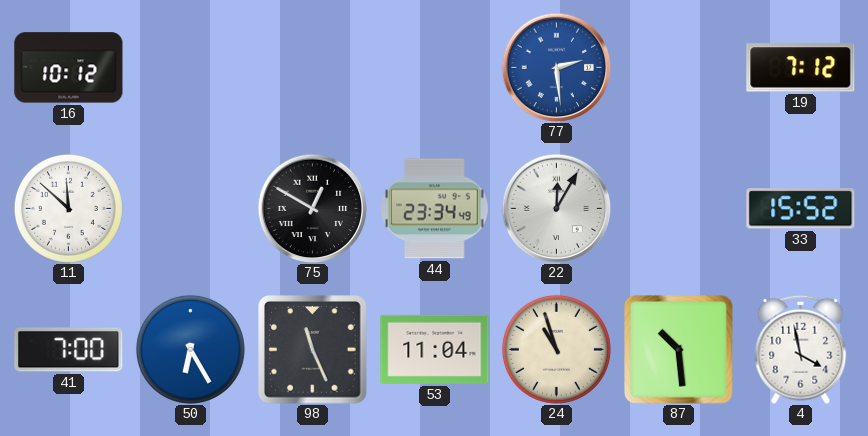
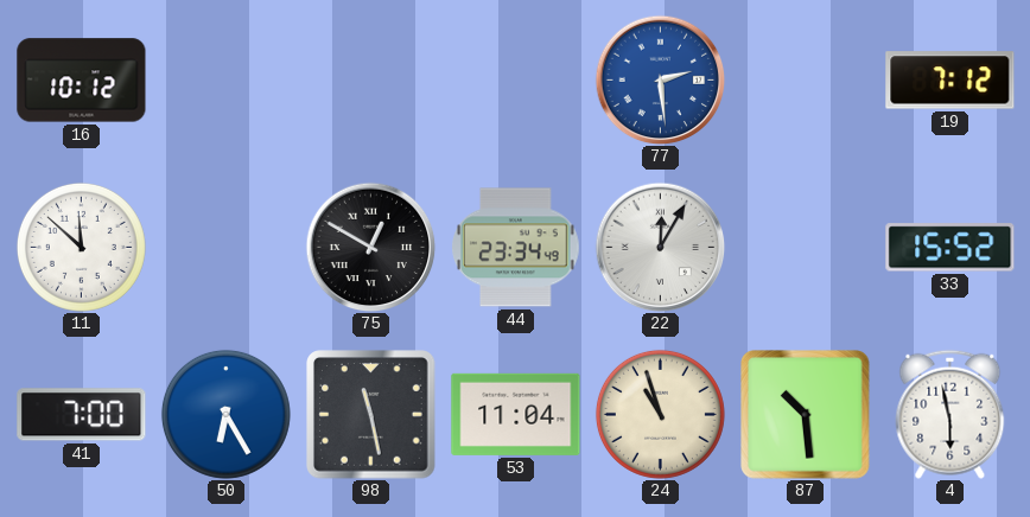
98: 11:26 -> 11:28 (371, 415)
4: 3:58 -> 5:58 (950, 414)
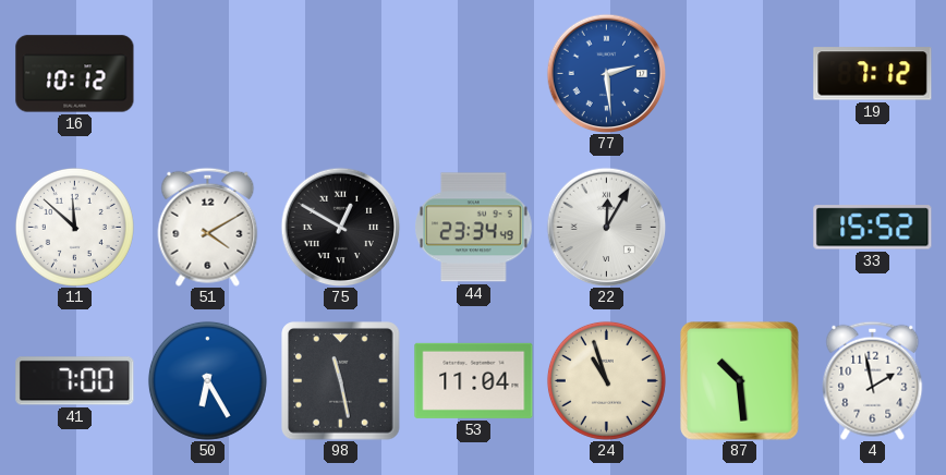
51: none -> 4:10 (208, 227)
4: 5:58 -> 1:58 (873, 380)
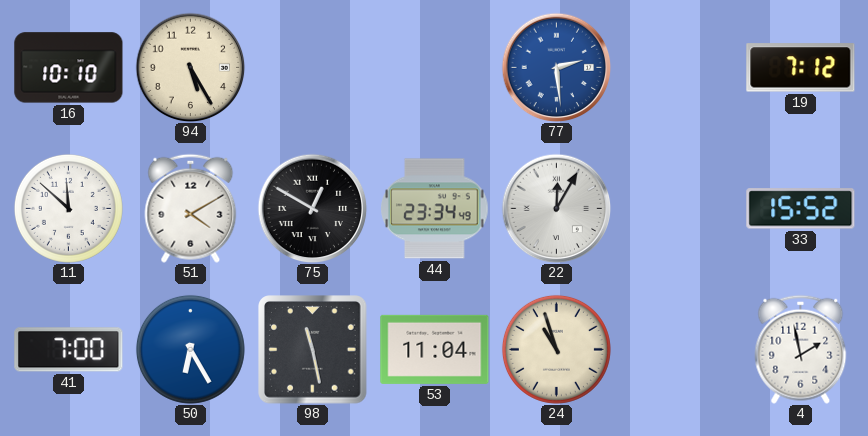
16: 10:12 -> 10:10 (69, 68)
94: none -> 5:25 (190, 67)
87: 10:29 -> none (740, 381)
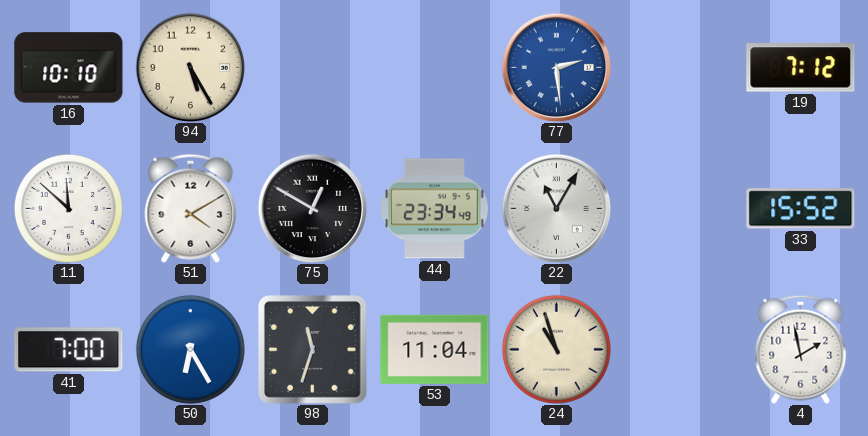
22: 12:05 -> 11:05 (556, 208)
98: 11:28 -> 11:33 (313, 350)
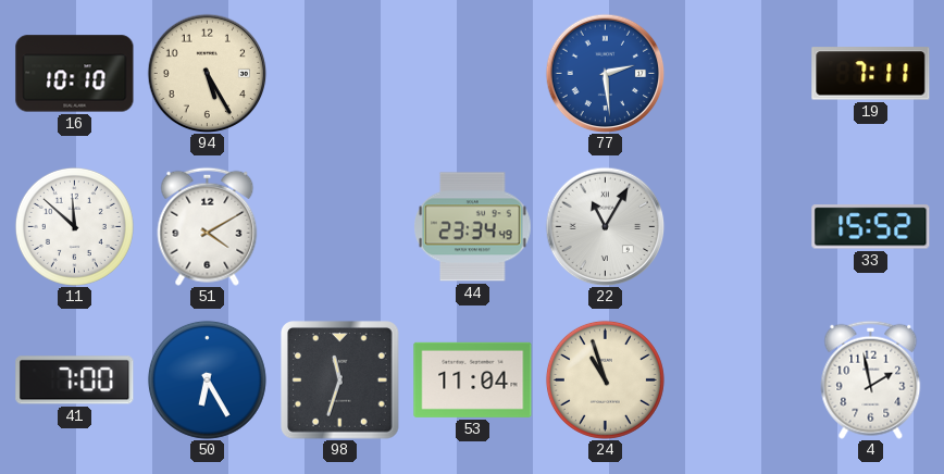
19: 7:12 -> 7:11 (871, 74)
75: 12:50 -> none (312, 208)
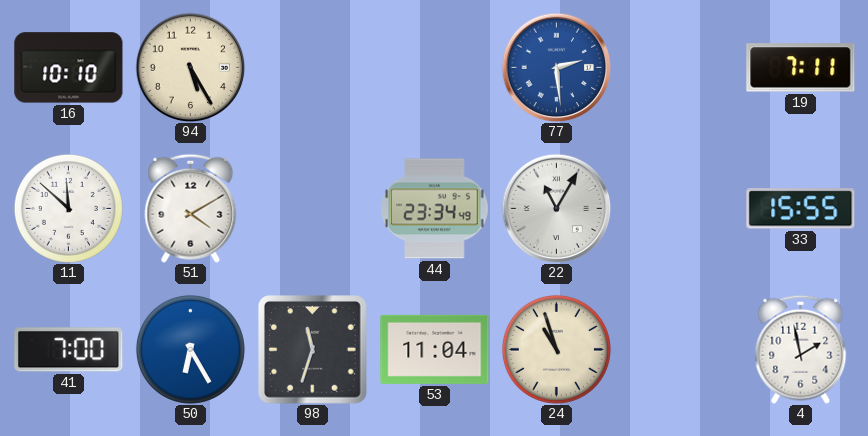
33: 15:52 -> 15:55 (801, 209)
